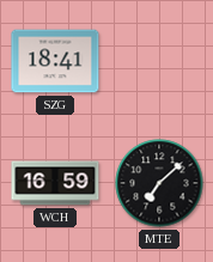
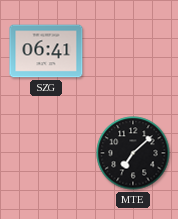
SZG: 18:41 -> 06:41 (46, 51)
WCH: 16:59 -> none (55, 183)
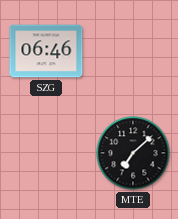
SZG: 06:41 -> 06:46 (46, 51)
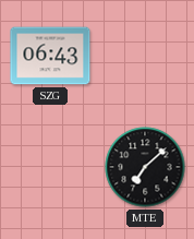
SZG: 06:46 -> 06:43 (50, 56)
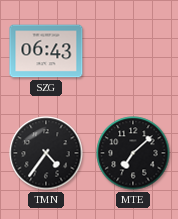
TMN: none -> 4:36 (46, 153)
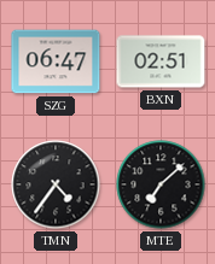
SZG: 06:43 -> 06:47 (56, 61)
BXN: none -> 02:51 (161, 61)
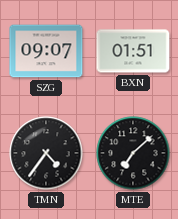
SZG: 06:47 -> 09:07 (46, 51)
BXN: 02:51 -> 01:51 (133, 51)
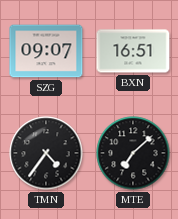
BXN: 01:51 -> 16:51 (133, 51)
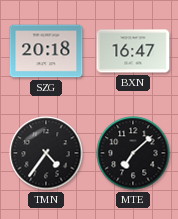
SZG: 09:07 -> 20:18 (46, 51)
BXN: 16:51 -> 16:47 (133, 51)
